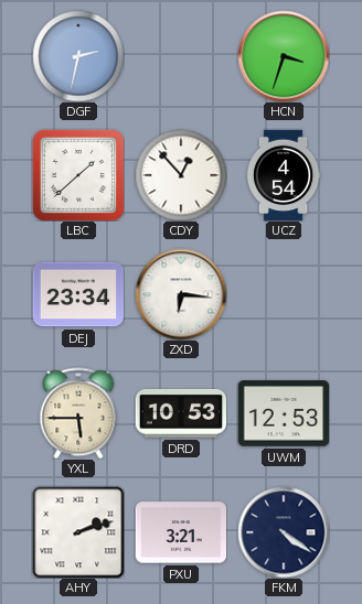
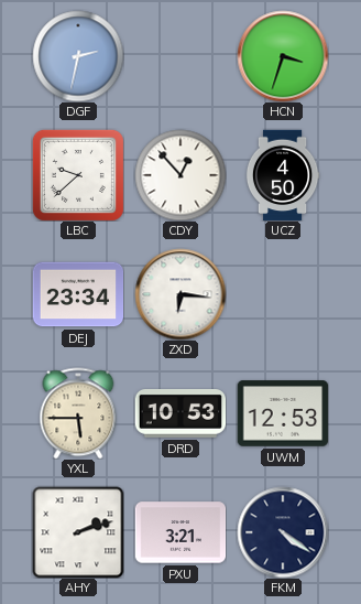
LBC: 1:38 -> 9:38 (78, 175)
UCZ: 4:54 -> 4:50 (283, 175)
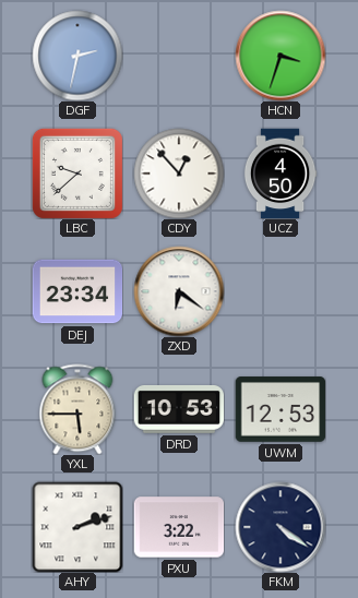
ZXD: 6:16 -> 6:21 (179, 291)
PXU: 3:21 -> 3:22 (179, 527)
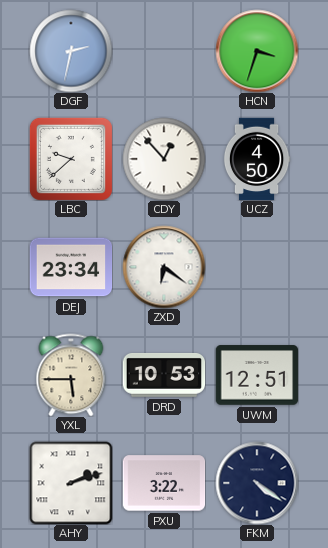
UWM: 12:53 -> 12:51 (257, 375)
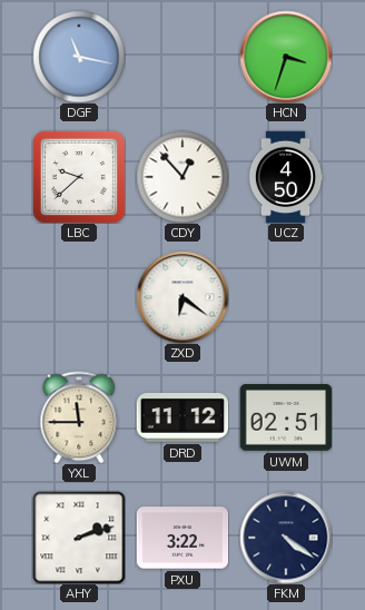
DGF: 2:32 -> 11:17 (79, 57)
DEJ: 23:34 -> none (71, 267)
YXL: 5:45 -> 11:45 (79, 417)
DRD: 10:53 -> 11:12 (182, 419)
UWM: 12:51 -> 02:51 (286, 417)
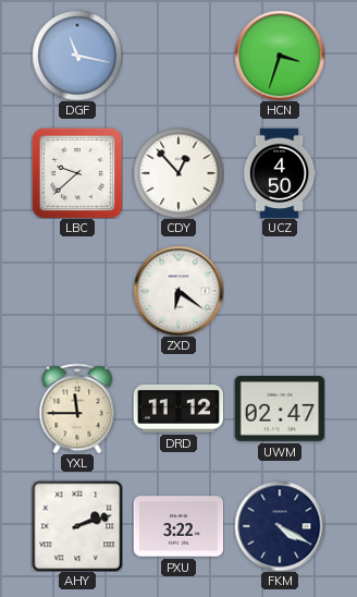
UWM: 02:51 -> 02:47 (280, 409)
FKM: 4:21 -> 4:20 (280, 526)
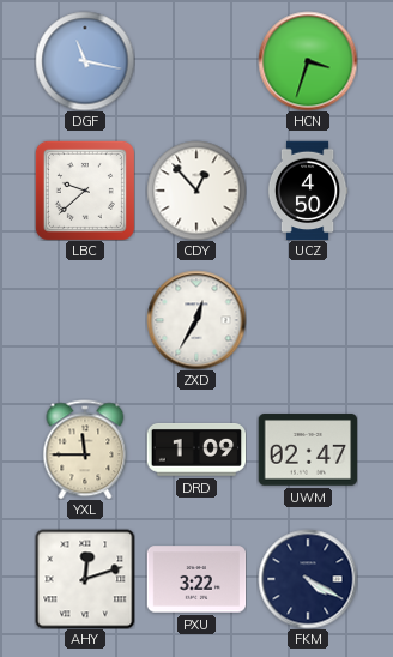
ZXD: 6:21 -> 12:35 (196, 320)
DRD: 11:12 -> 1:09 (196, 451)
AHY: 2:12 -> 12:12 (85, 579)
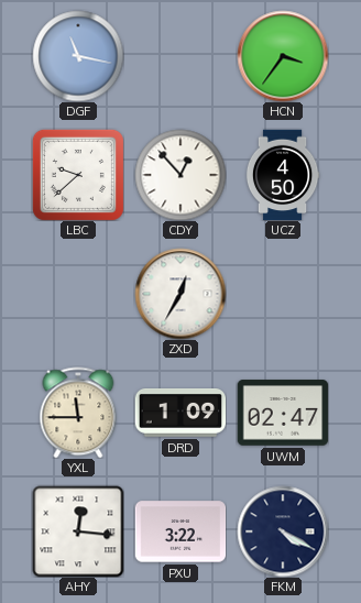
HCN: 3:33 -> 3:36 (283, 56)
AHY: 12:12 -> 12:16 (78, 531)
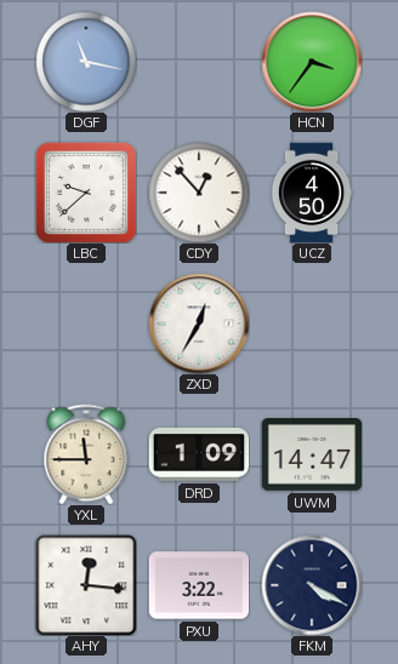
UWM: 02:47 -> 14:47 (312, 454)
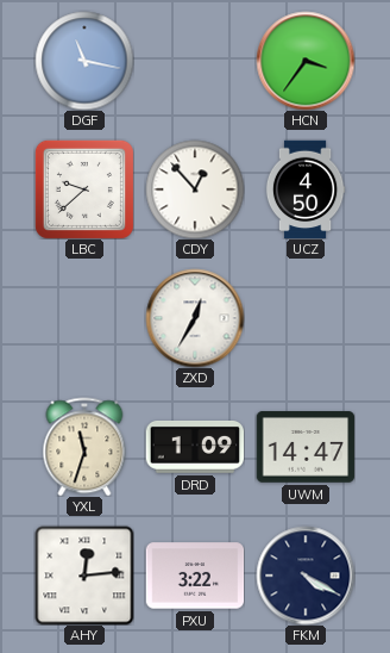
YXL: 11:45 -> 11:33 (84, 447)
AHY: 12:16 -> 12:14 (84, 576)
